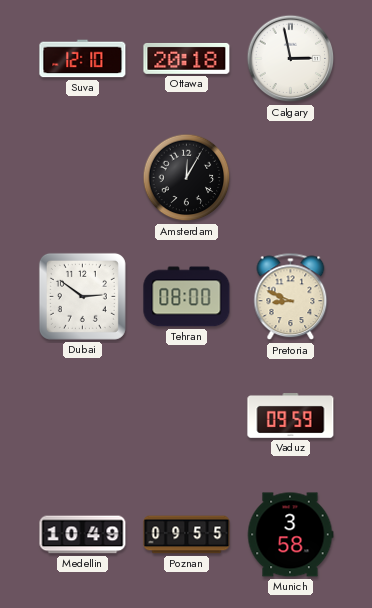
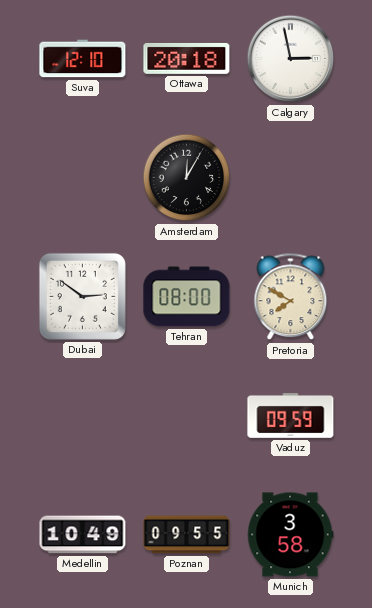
Pretoria: 8:49 -> 7:50 (291, 297)
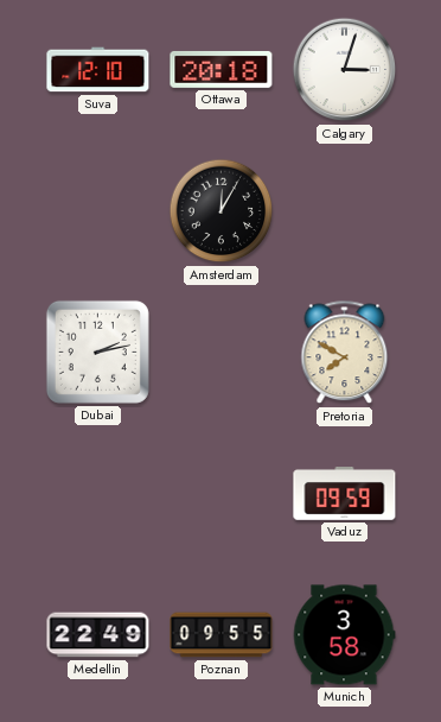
Calgary: 2:58 -> 3:03 (345, 70)
Dubai: 2:51 -> 2:13 (97, 351)
Tehran: 08:00 -> none (187, 297)
Medellin: 10:49 -> 22:49 (98, 635)
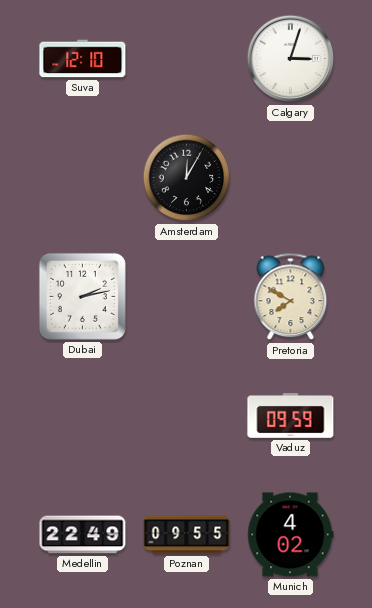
Ottawa: 20:18 -> none (222, 69)
Munich: 3:58 -> 4:02 (290, 535)
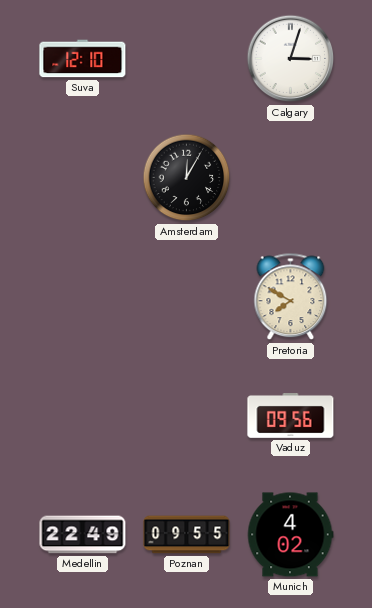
Dubai: 2:13 -> none (82, 296)
Vaduz: 09:59 -> 09:56 (291, 416)
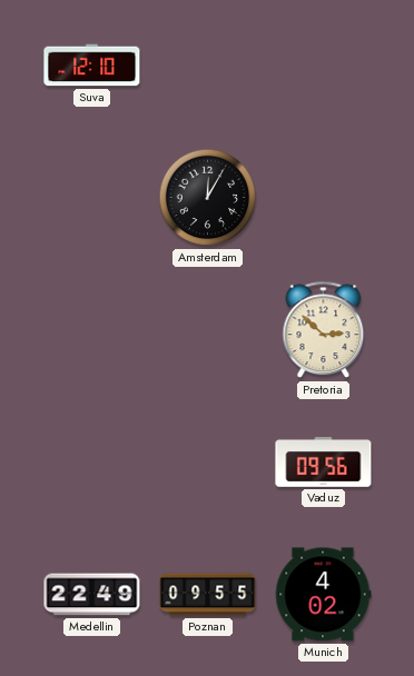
Calgary: 3:03 -> none (291, 59)
Pretoria: 7:50 -> 2:52 (324, 330)
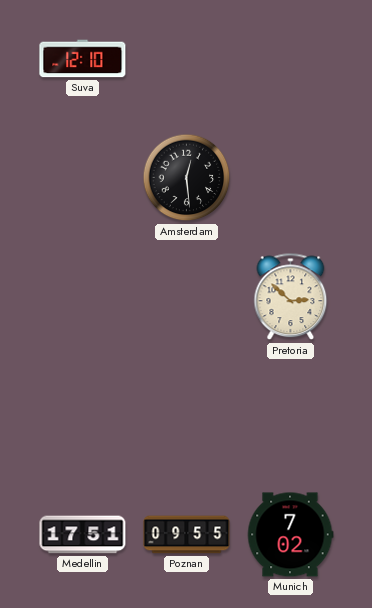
Amsterdam: 12:05 -> 12:29 (187, 178)
Vaduz: 09:56 -> none (324, 463)
Medellin: 22:49 -> 17:51 (83, 535)
Munich: 4:02 -> 7:02 (290, 535)
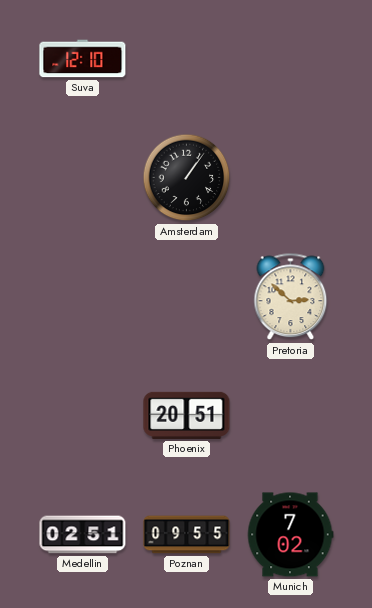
Amsterdam: 12:29 -> 1:06 (187, 178)
Phoenix: none -> 20:51 (187, 415)
Medellin: 17:51 -> 02:51 (83, 535)
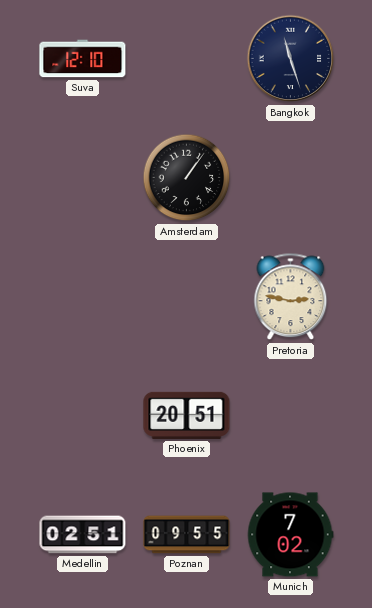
Bangkok: none -> 11:27 (291, 59)
Pretoria: 2:52 -> 2:47 (291, 297)
